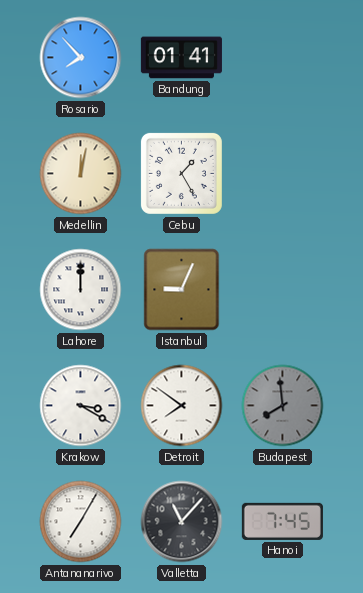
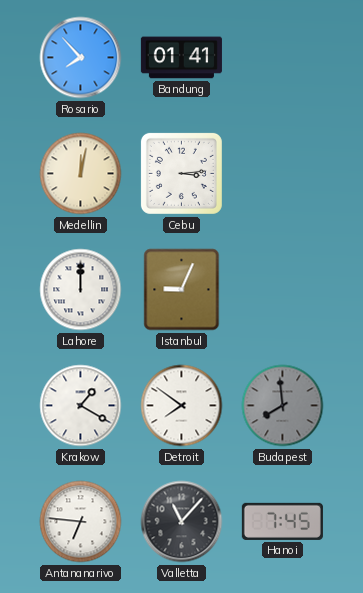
Cebu: 1:25 -> 3:14 (181, 173)
Krakow: 3:20 -> 1:20 (81, 406)
Antananarivo: 7:05 -> 6:46 (81, 522)
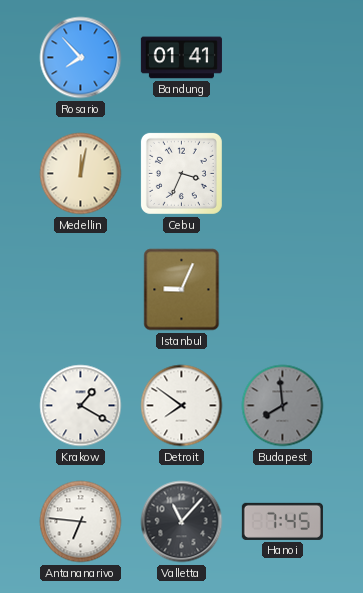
Cebu: 3:14 -> 3:34 (181, 173)
Lahore: 12:00 -> none (81, 290)
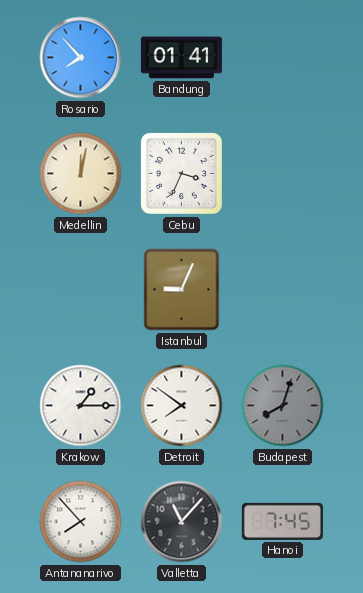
Krakow: 1:20 -> 1:15 (81, 406)
Budapest: 7:59 -> 8:03 (283, 406)
Antananarivo: 6:46 -> 7:53 (81, 522)
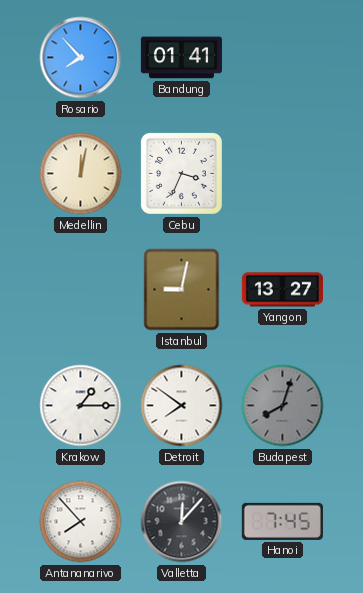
Istanbul: 9:04 -> 9:02 (182, 290)
Yangon: none -> 13:27 (282, 290)
Valletta: 11:07 -> 12:07 (182, 522)
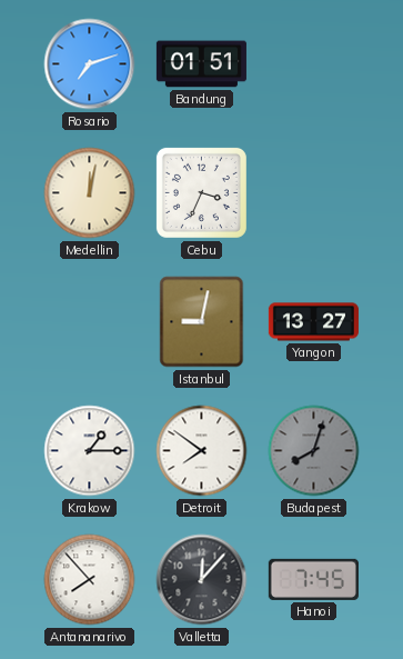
Rosario: 7:53 -> 7:12 (90, 64)
Bandung: 01:41 -> 01:51 (201, 64)
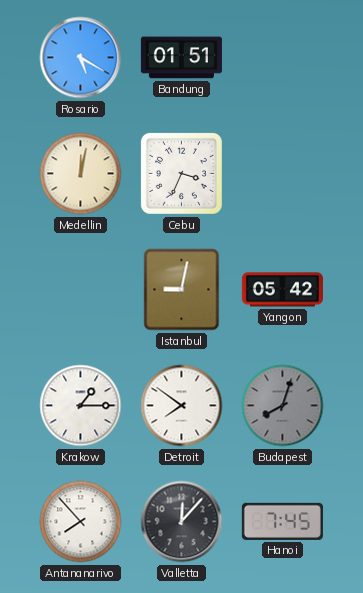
Rosario: 7:12 -> 5:20 (81, 58)
Yangon: 13:27 -> 05:42 (282, 290)
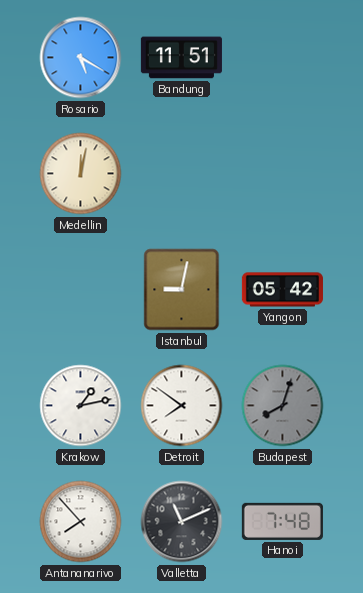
Bandung: 01:51 -> 11:51 (181, 58)
Cebu: 3:34 -> none (181, 173)
Krakow: 1:15 -> 1:13 (81, 406)
Valletta: 12:07 -> 11:11 (182, 522)
Hanoi: 7:45 -> 7:48 (282, 521)
